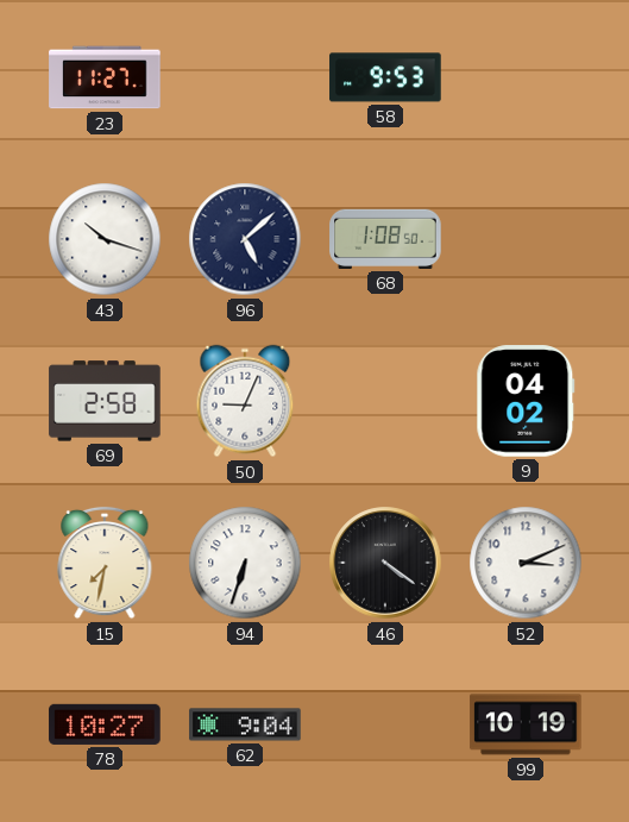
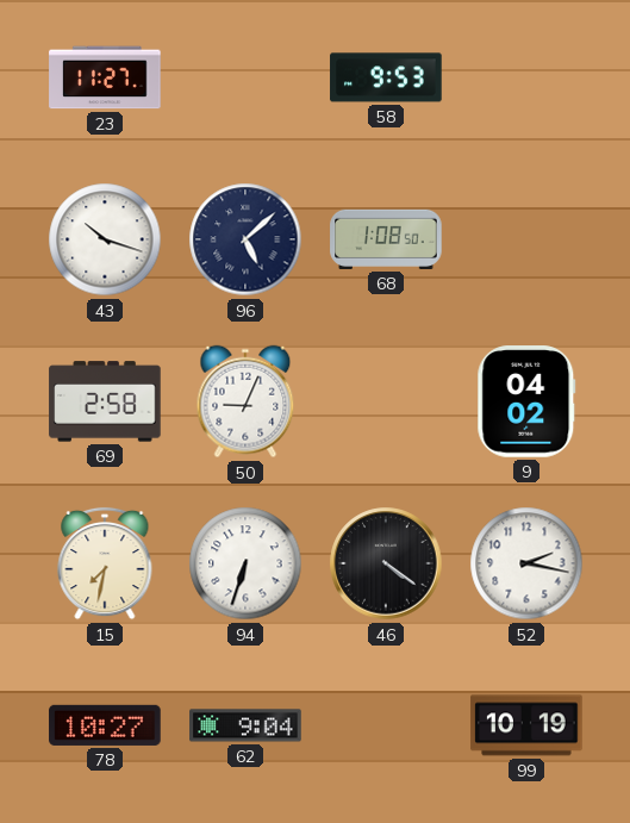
52: 3:11 -> 2:17 (526, 563)
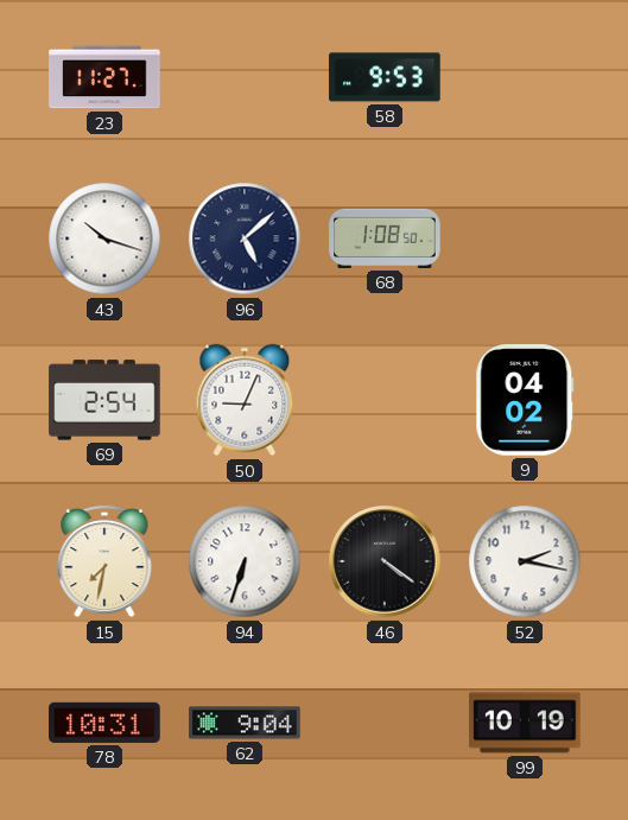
69: 2:58 -> 2:54 (104, 400)
78: 10:27 -> 10:31 (104, 723)
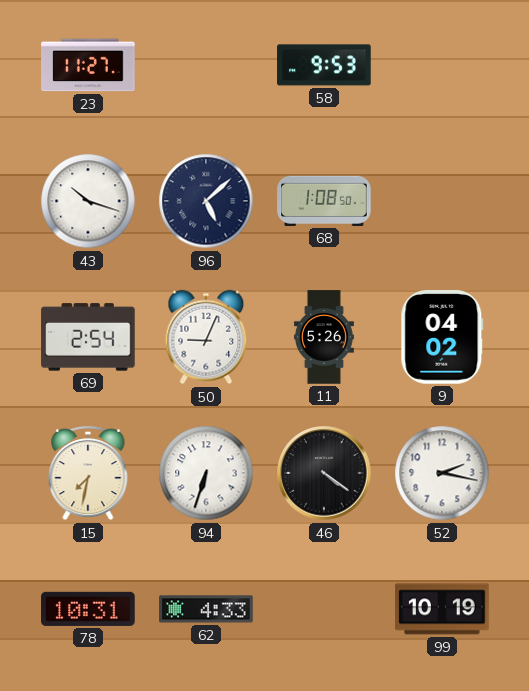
11: none -> 5:26 (324, 337)
62: 9:04 -> 4:33 (206, 609)
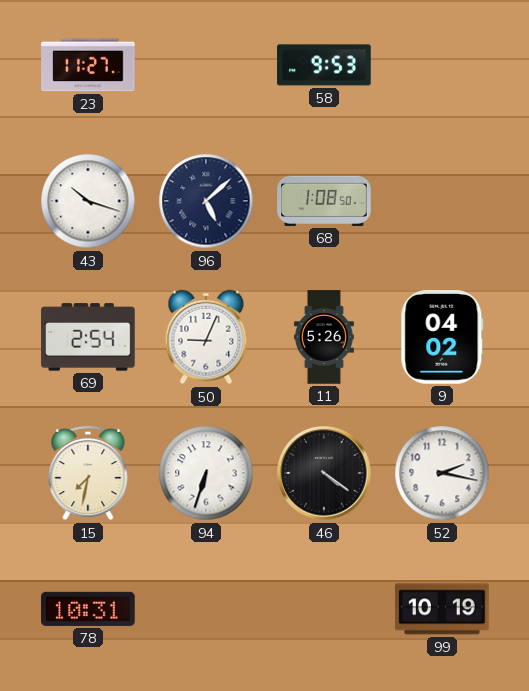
62: 4:33 -> none (206, 609)
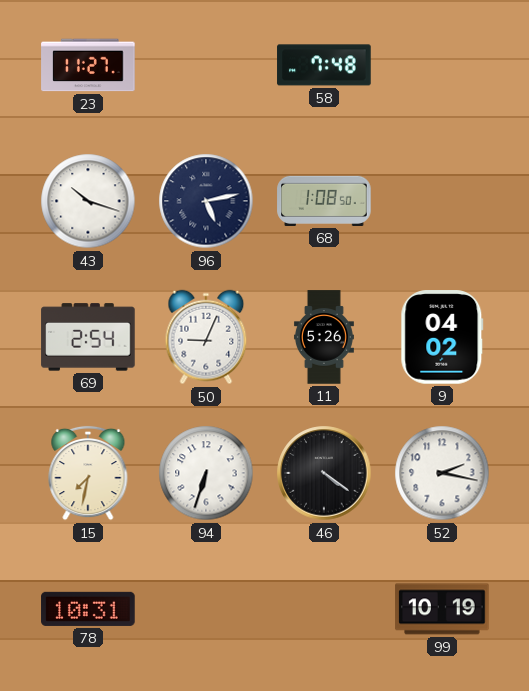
58: 9:53 -> 7:48 (324, 65)
96: 5:08 -> 5:13 (206, 201)
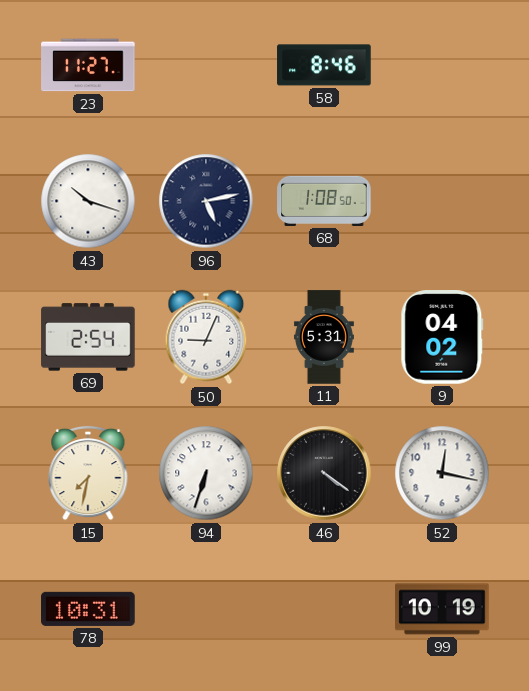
58: 7:48 -> 8:46 (324, 65)
11: 5:26 -> 5:31 (324, 337)
52: 2:17 -> 12:17 (442, 473)
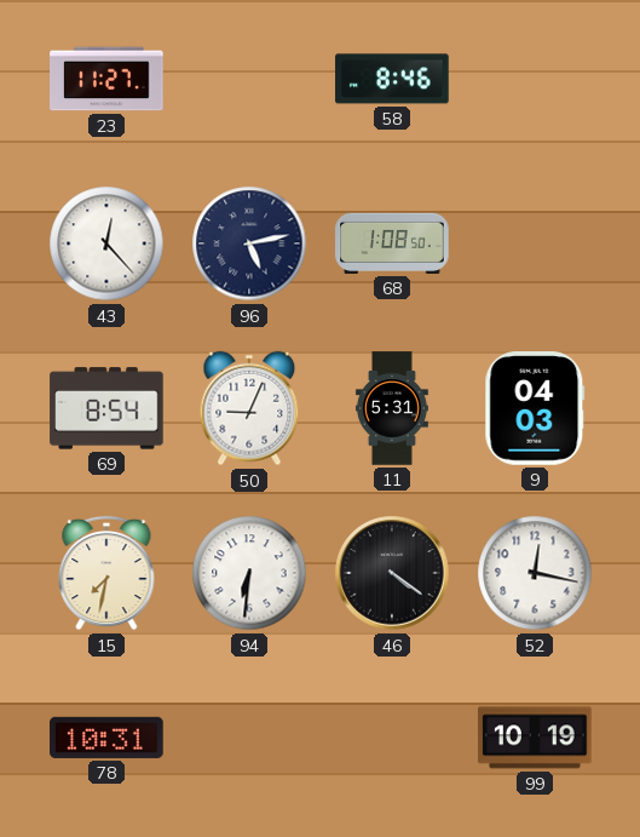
43: 10:18 -> 12:23 (106, 243)
69: 2:54 -> 8:54 (106, 408)
9: 04:02 -> 04:03 (535, 408)
94: 6:33 -> 6:31 (249, 573)
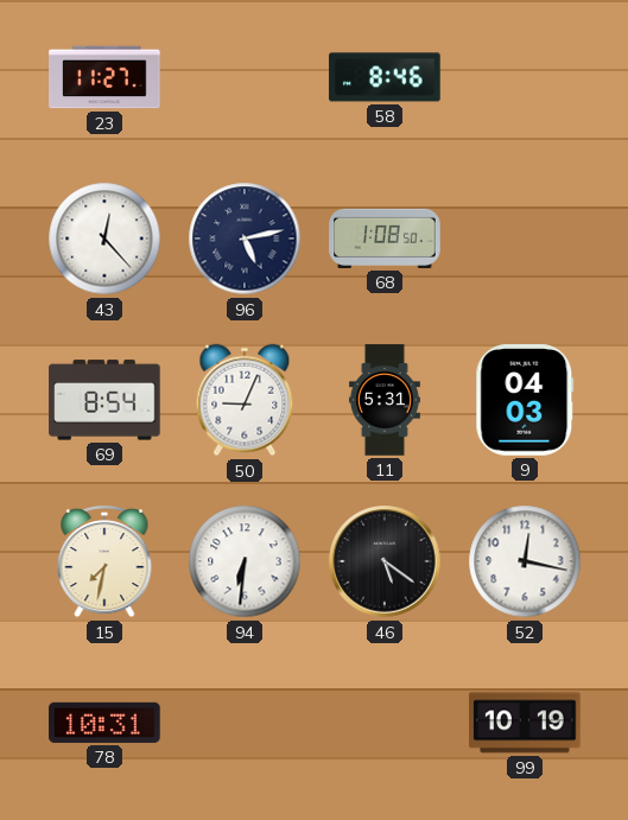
46: 4:21 -> 5:21 (385, 561)
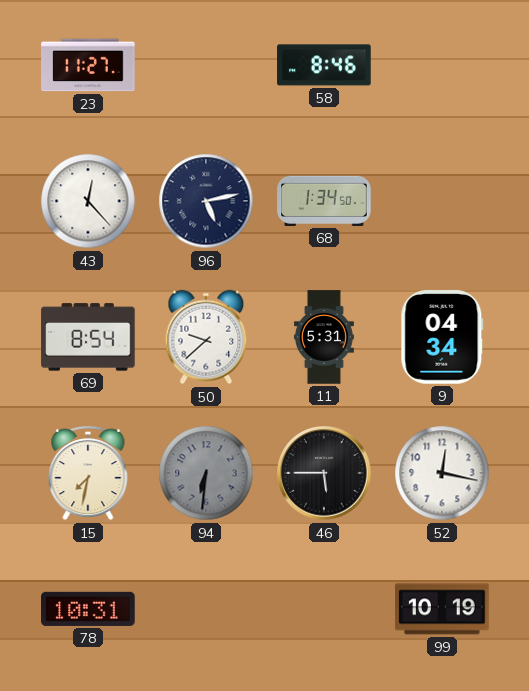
68: 1:08 -> 1:34 (324, 201)
50: 9:04 -> 9:38 (206, 337)
9: 04:03 -> 04:34 (442, 337)
94 dial: white -> grey (206, 473)
46: 5:21 -> 5:45 (324, 473)
